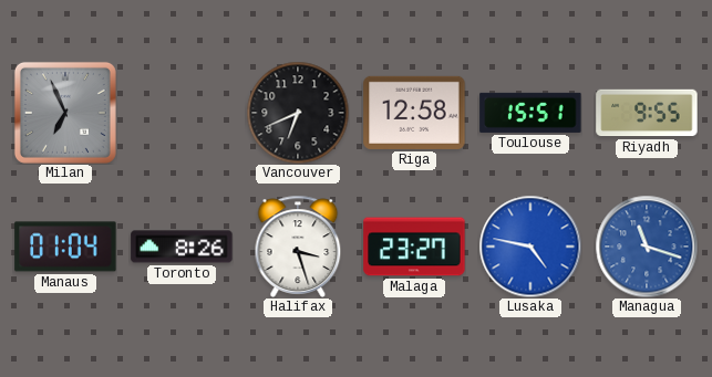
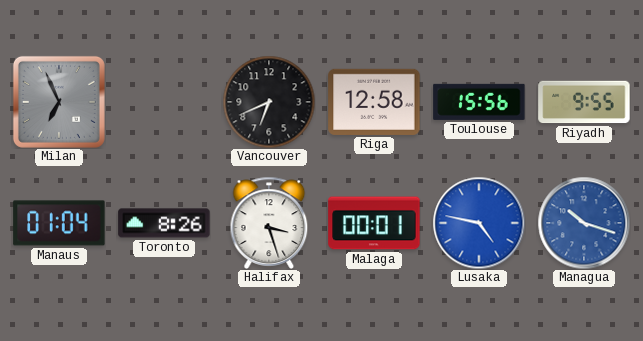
Toulouse: 15:51 -> 15:56 (479, 102)
Malaga: 23:27 -> 00:01 (374, 223)
Managua: 11:18 -> 10:18 (584, 223)
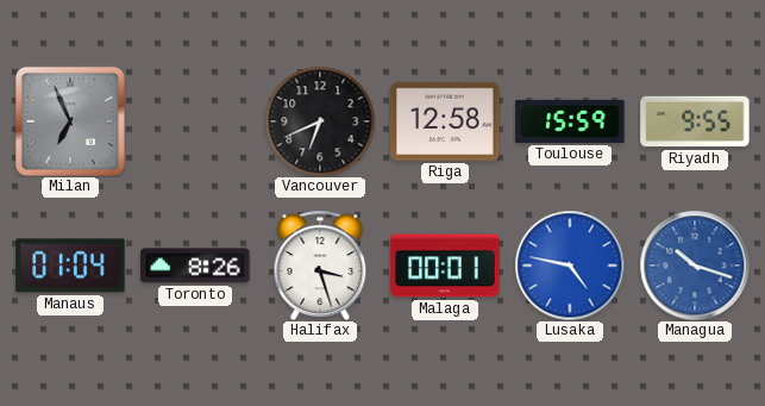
Toulouse: 15:56 -> 15:59 (570, 121)
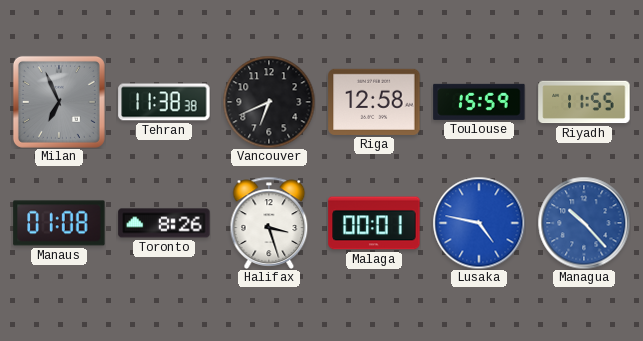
Tehran: none -> 11:38 (164, 102)
Riyadh: 9:55 -> 11:55 (584, 102)
Manaus: 01:04 -> 01:08 (59, 223)
Managua: 10:18 -> 10:23 (584, 223)
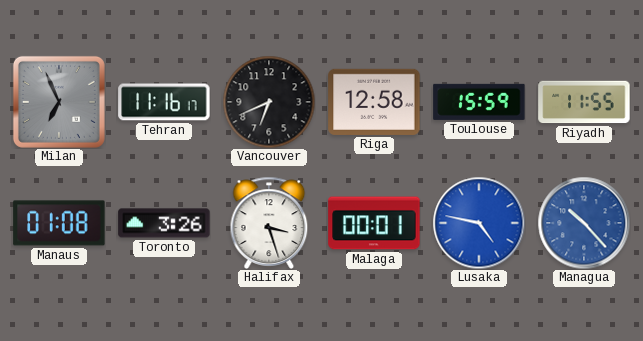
Tehran: 11:38 -> 11:16 (164, 102)
Toronto: 8:26 -> 3:26 (164, 223)
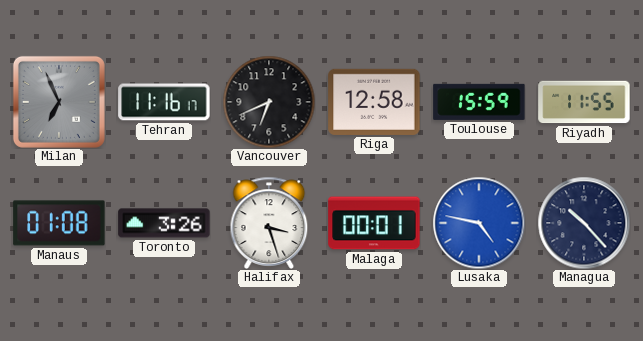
Managua dial: blue -> navy (584, 223)
